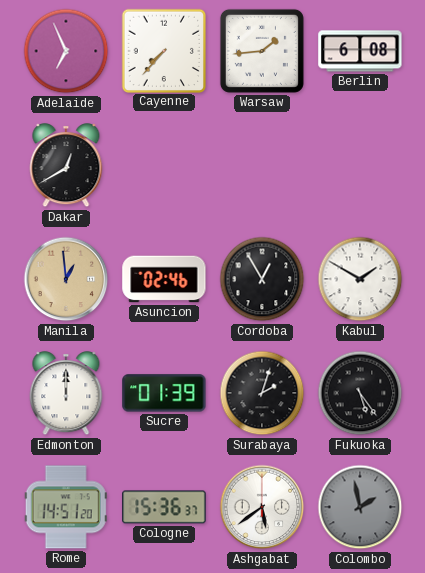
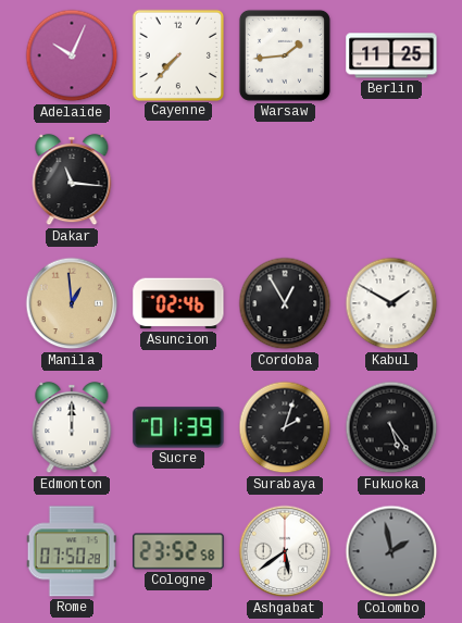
Adelaide: 6:56 -> 10:04 (72, 55)
Berlin: 6:08 -> 11:25 (391, 55)
Dakar: 12:40 -> 11:16 (72, 180)
Rome: 14:51 -> 07:50 (72, 551)
Cologne: 15:36 -> 23:52 (178, 551)
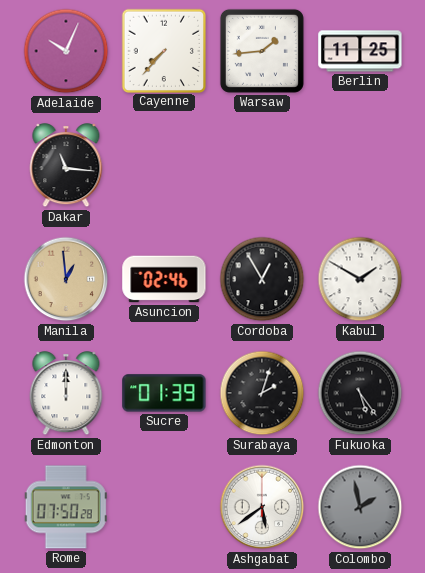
Cologne: 23:52 -> none (178, 551)
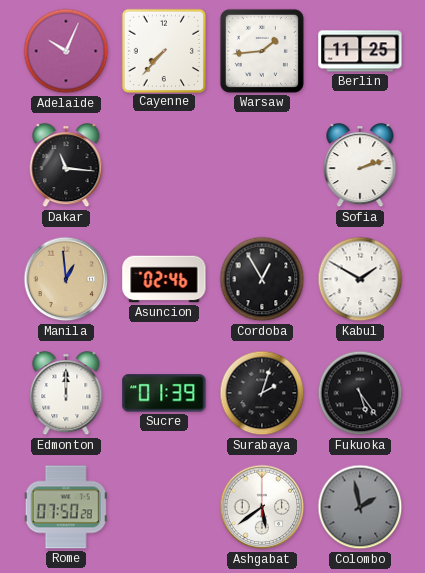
Sofia: none -> 2:12 (360, 166)
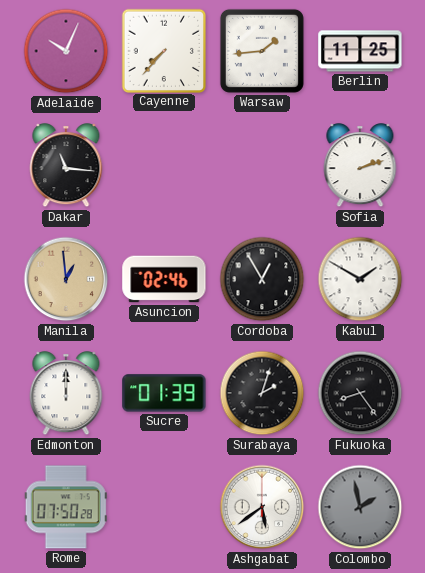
Fukuoka: 5:24 -> 8:24 (360, 393)
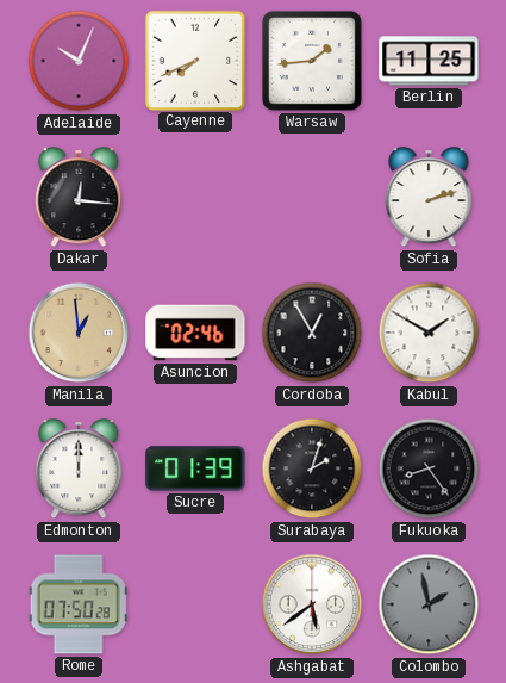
Cayenne: 7:37 -> 7:41 (194, 60)
Dakar: 11:16 -> 12:16 (79, 198)
